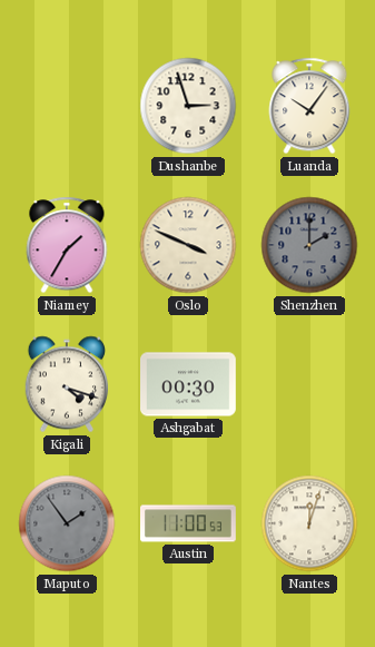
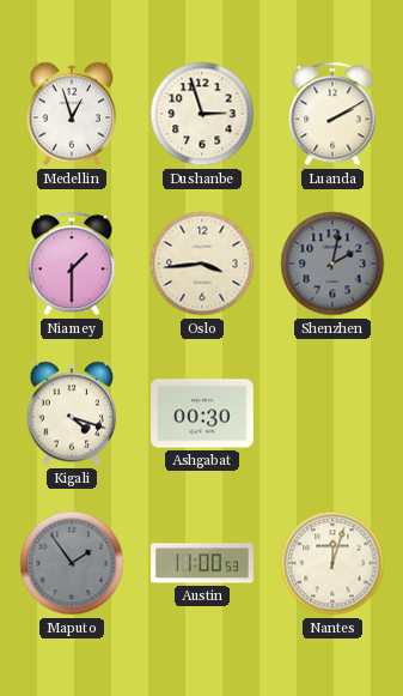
Medellin: none -> 12:57 (72, 114)
Luanda: 10:06 -> 2:10 (332, 114)
Niamey: 1:35 -> 1:30 (72, 264)
Oslo: 3:49 -> 3:44 (202, 264)
Shenzhen: 2:00 -> 2:02 (332, 264)
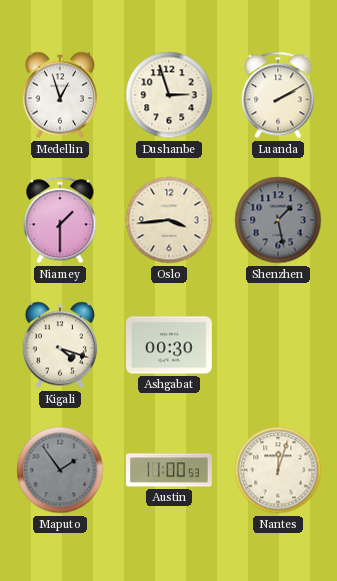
Shenzhen: 2:02 -> 1:28 (278, 220)
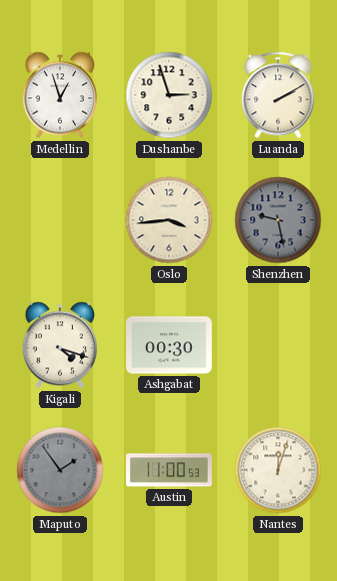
Niamey: 1:30 -> none (60, 220)
Shenzhen: 1:28 -> 9:28 (278, 220)
